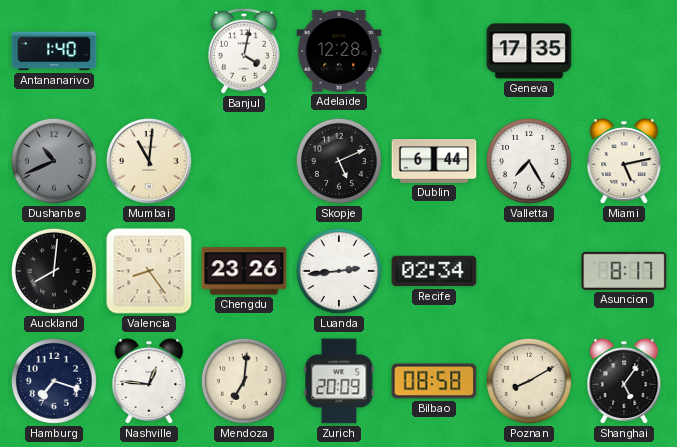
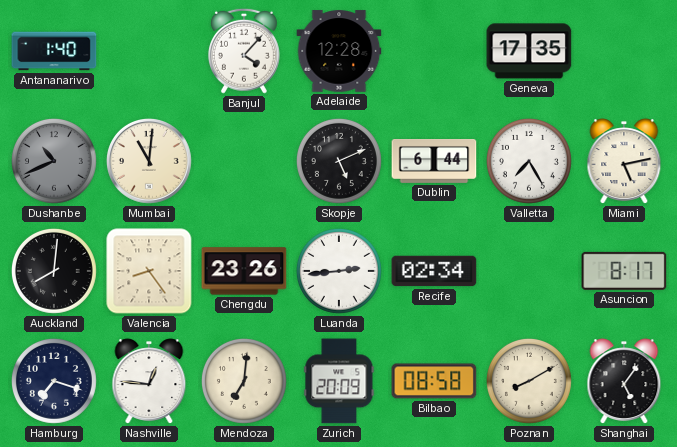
Banjul: 4:02 -> 4:07 (244, 51)
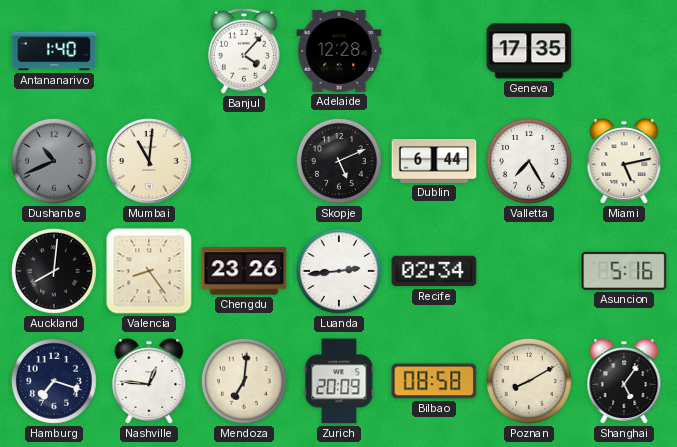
Asuncion: 8:17 -> 5:16 (624, 271)
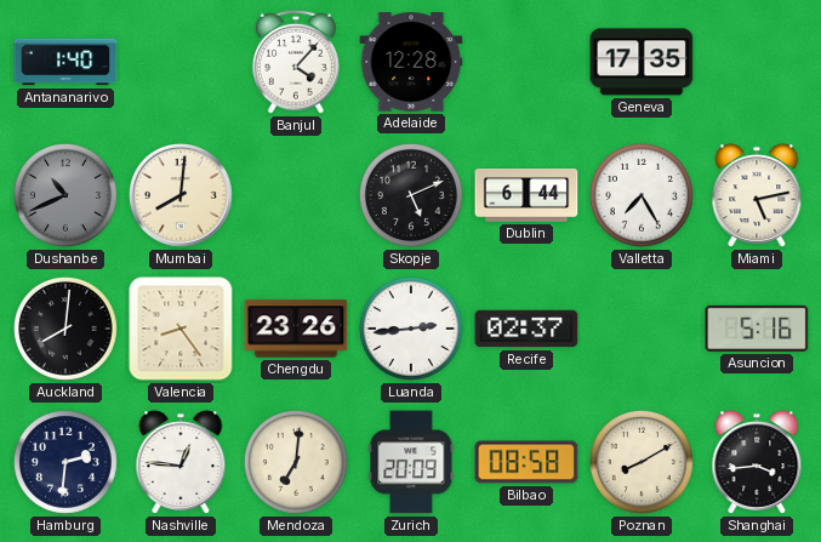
Mumbai: 11:01 -> 8:01 (182, 196)
Recife: 02:34 -> 02:37 (526, 329)
Hamburg: 7:18 -> 2:31 (65, 462)
Shanghai: 5:06 -> 3:44 (757, 462)
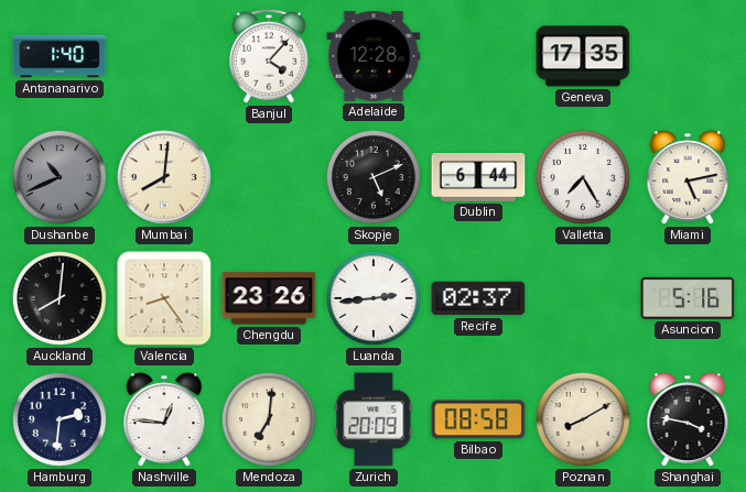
Shanghai: 3:44 -> 3:47 (688, 419)
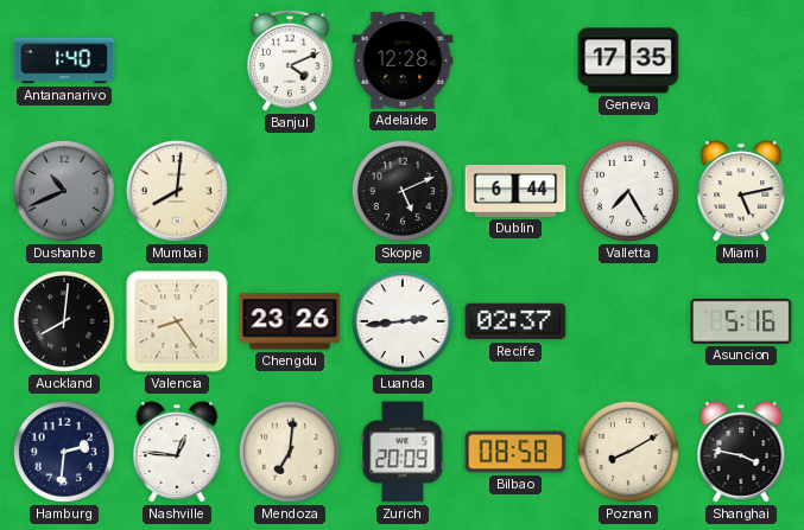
Banjul: 4:07 -> 4:11 (290, 60)
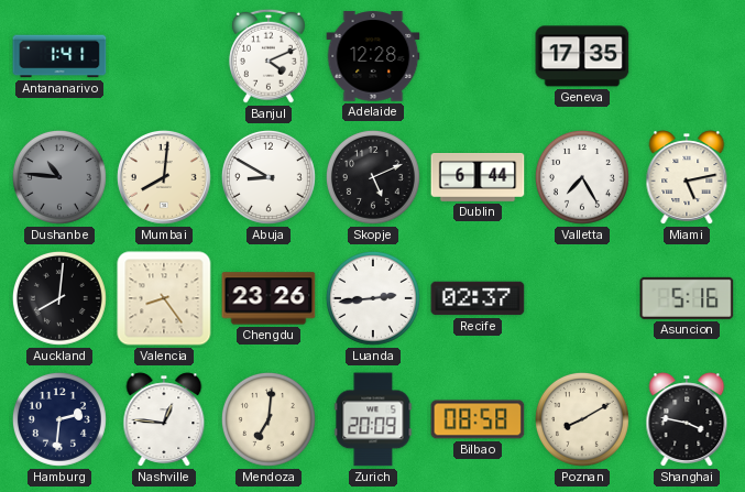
Antananarivo: 1:40 -> 1:41 (59, 56)
Dushanbe: 10:41 -> 10:46 (59, 177)
Abuja: none -> 8:50 (269, 177)
